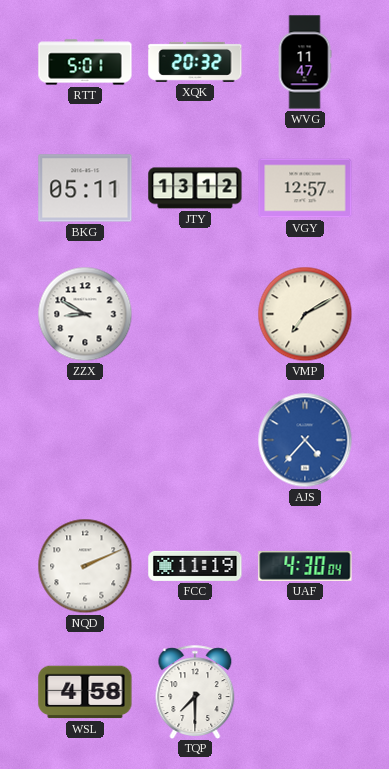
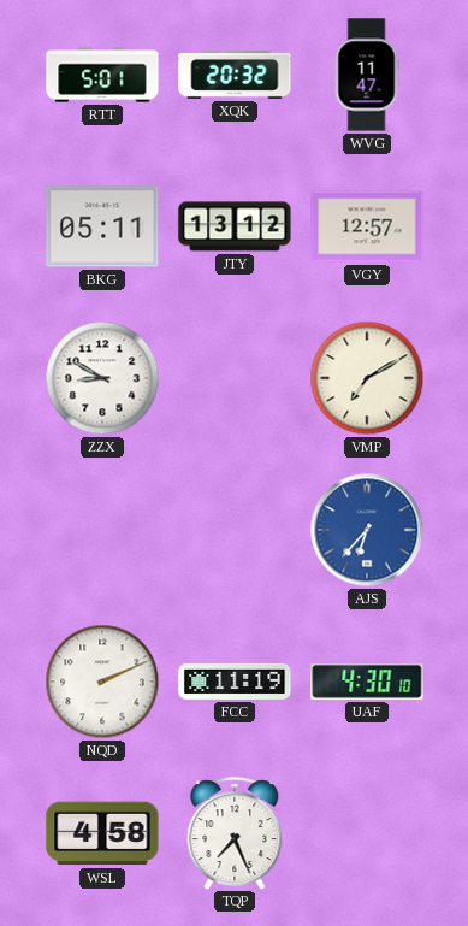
AJS: 4:37 -> 6:37 (367, 530)
UAF: 4:30:04 -> 4:30:10 (367, 682)
TQP: 7:30 -> 7:26 (235, 833)
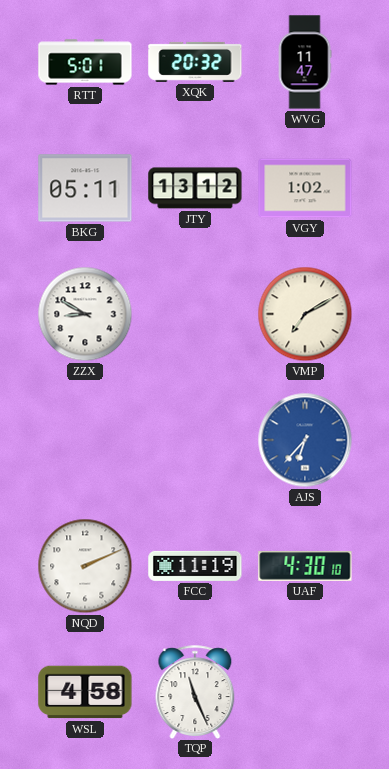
VGY: 12:57 -> 1:02 (305, 188)
TQP: 7:26 -> 11:26 (195, 692)
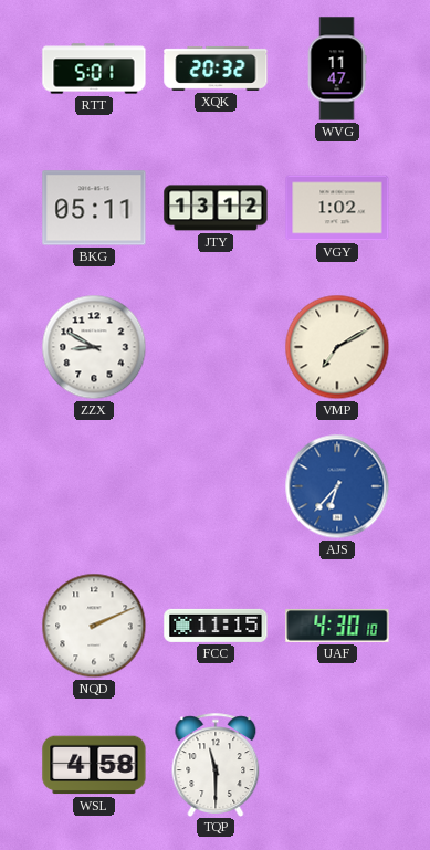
FCC: 11:19 -> 11:15 (216, 626)
TQP: 11:26 -> 11:30 (216, 765)
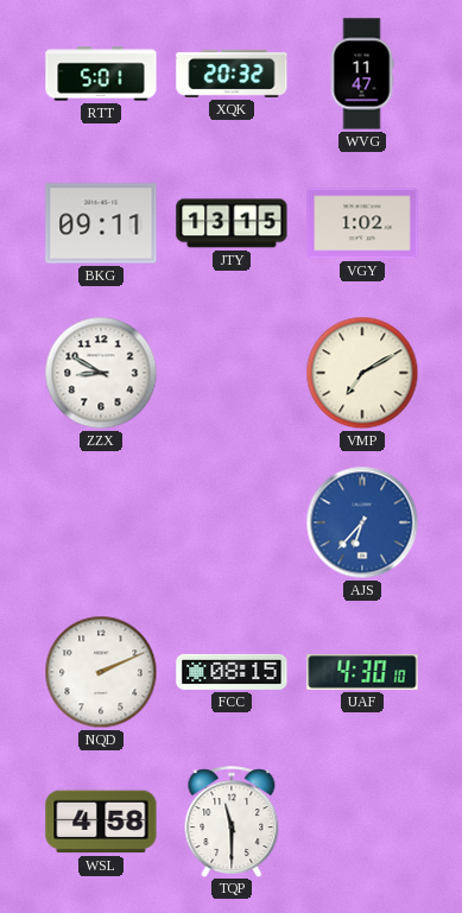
BKG: 05:11 -> 09:11 (101, 223)
JTY: 13:12 -> 13:15 (232, 223)
FCC: 11:15 -> 08:15 (232, 672)
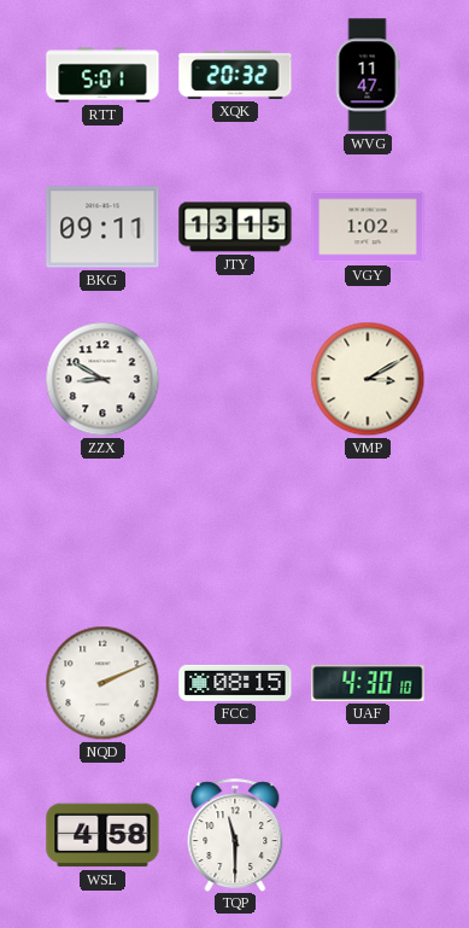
VMP: 7:10 -> 3:10 (368, 379)
AJS: 6:37 -> none (362, 522)
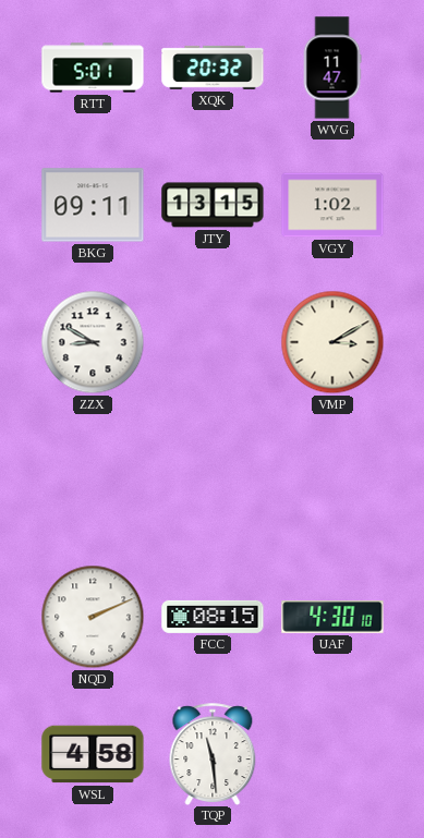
TQP: 11:30 -> 11:29 (213, 754)
